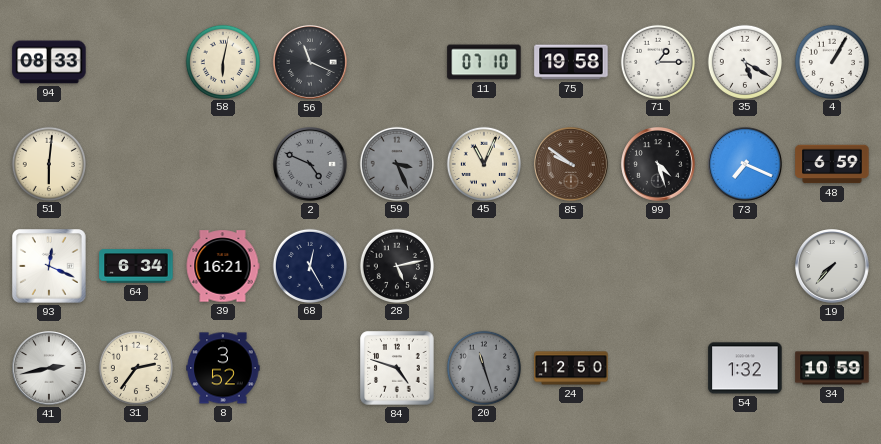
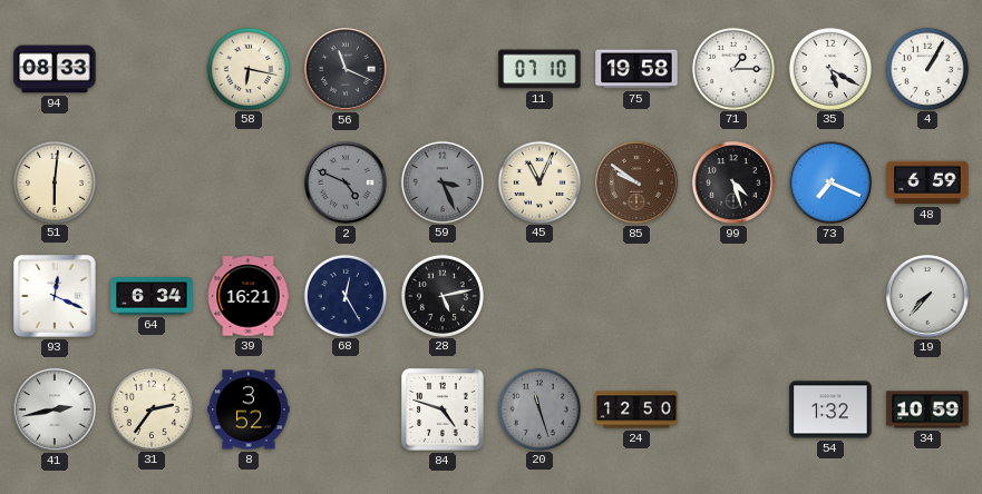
58: 6:02 -> 6:17 (247, 68)
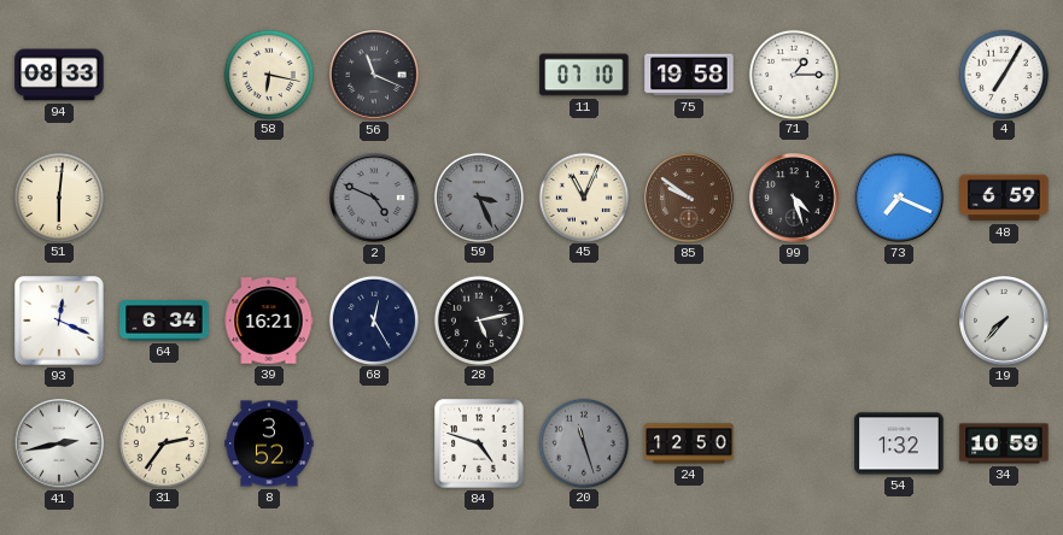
35: 5:20 -> none (829, 68)
4: 1:05 -> 7:05 (1003, 74)
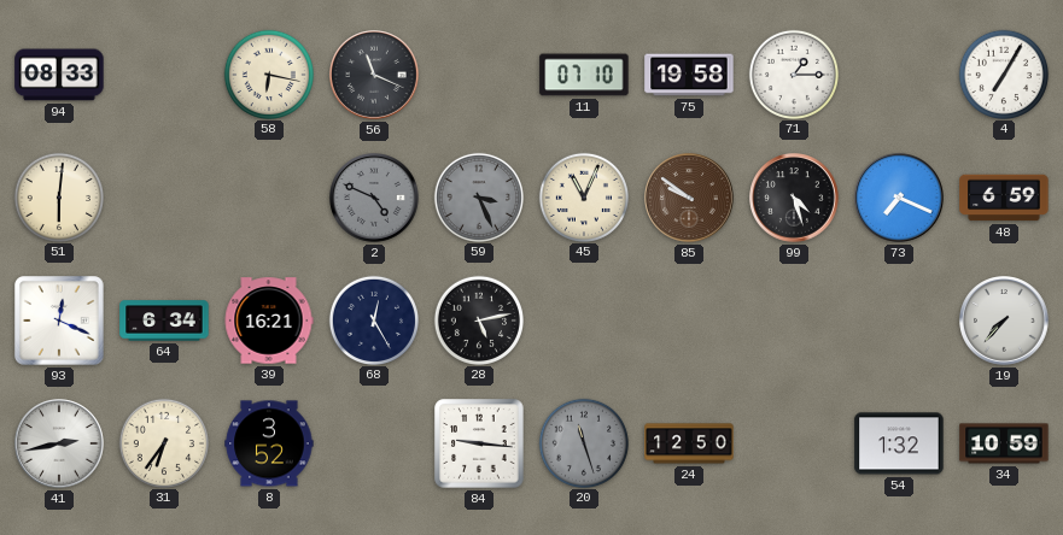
31: 2:36 -> 6:36 (163, 442)
84: 4:48 -> 9:16 (479, 443)
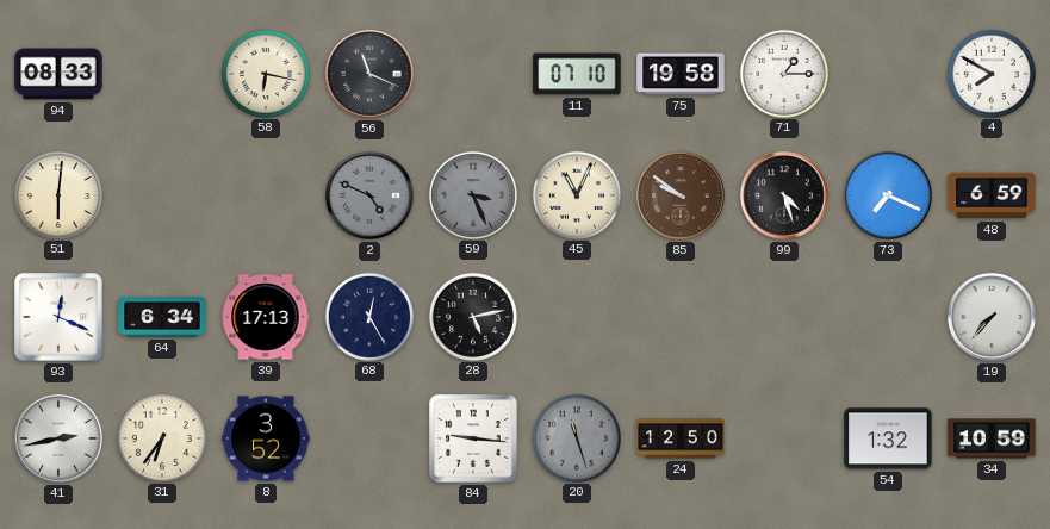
4: 7:05 -> 7:50 (990, 73)
39: 16:21 -> 17:13 (266, 317)
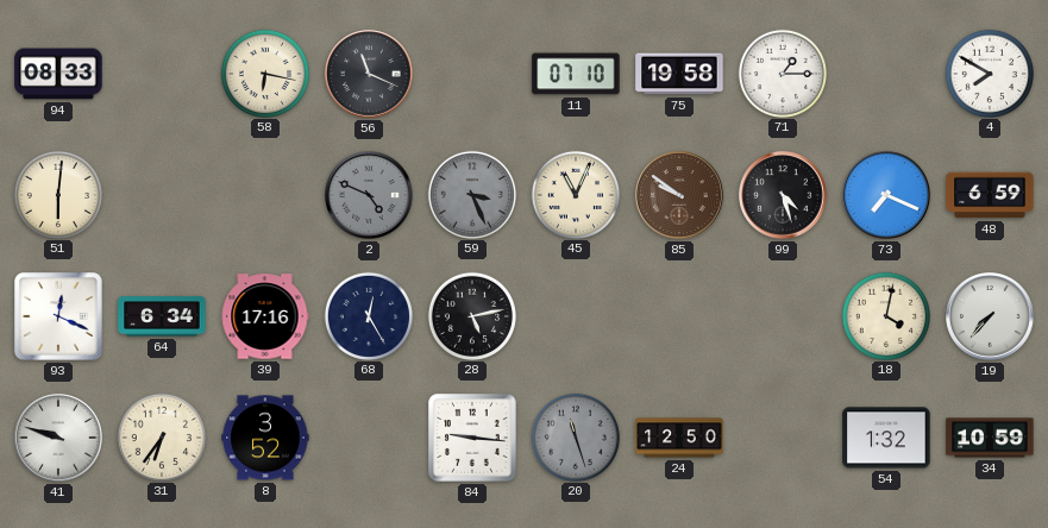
39: 17:13 -> 17:16 (265, 316)
18: none -> 4:02 (885, 315)
41: 2:43 -> 9:48 (58, 438)
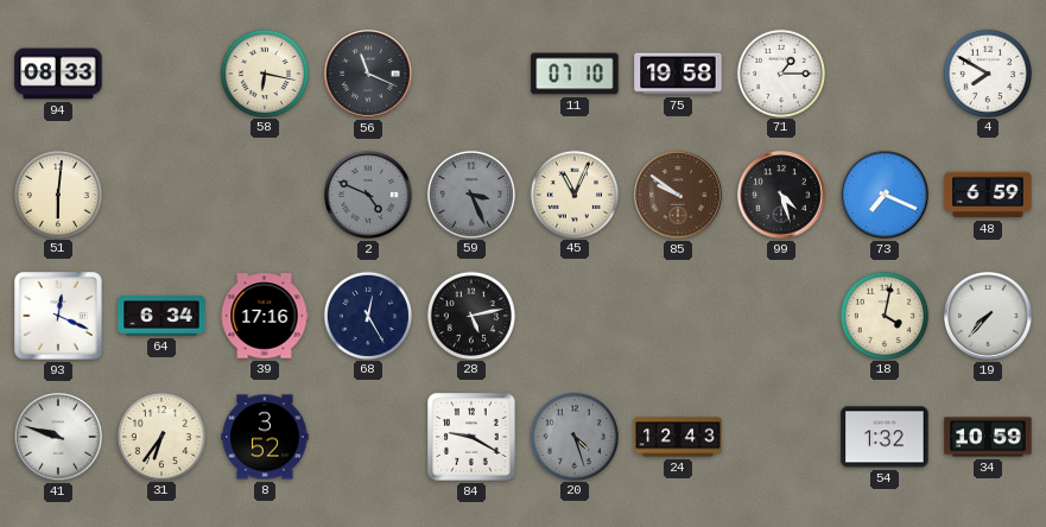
84: 9:16 -> 9:20 (471, 437)
20: 11:27 -> 4:27 (573, 436)
24: 12:50 -> 12:43 (678, 437)
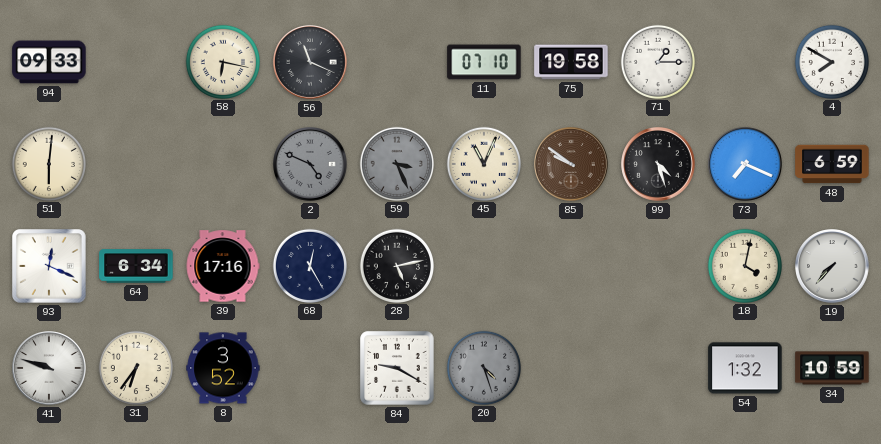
94: 08:33 -> 09:33 (49, 62)
24: 12:43 -> none (678, 437)
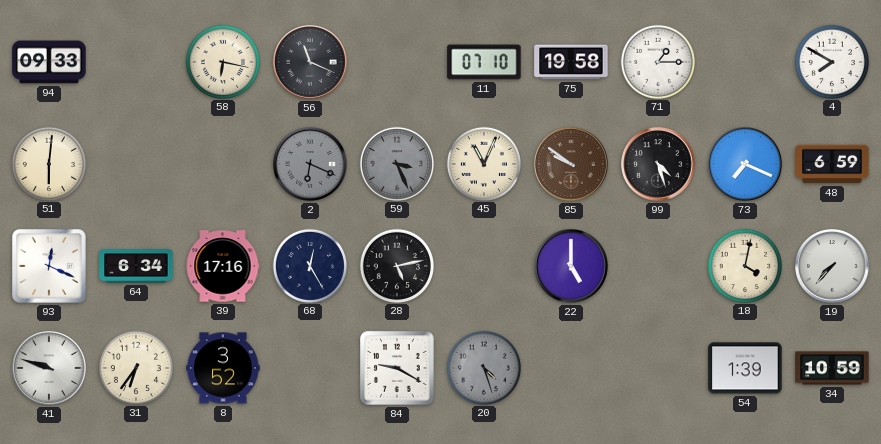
2: 4:49 -> 6:19 (310, 164)
22: none -> 5:00 (571, 266)
54: 1:32 -> 1:39 (745, 368)
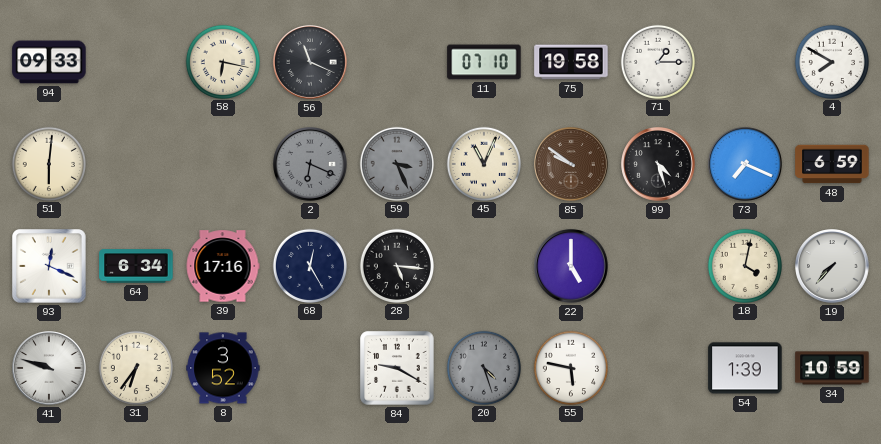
28: 5:13 -> 5:16 (396, 265)
55: none -> 5:47 (570, 367)
